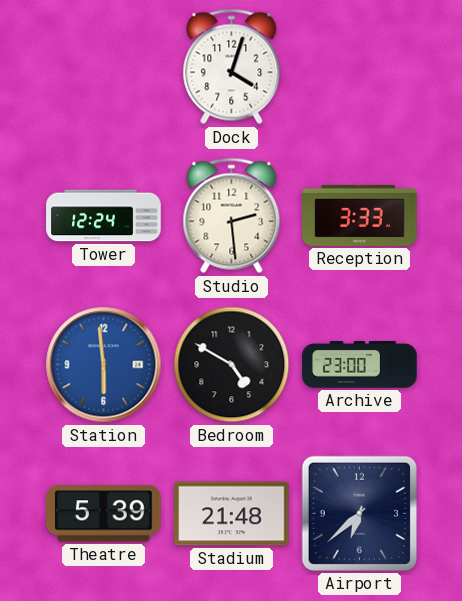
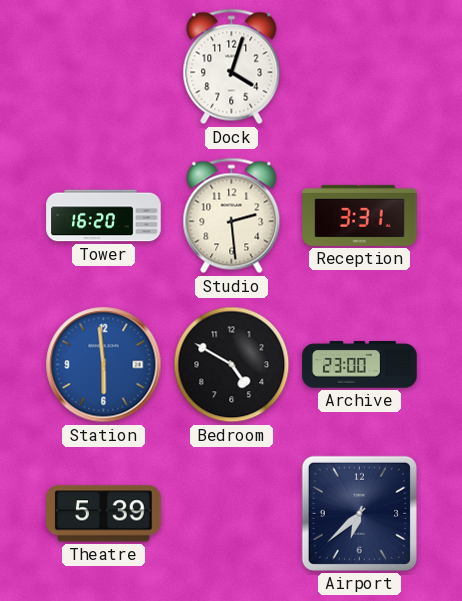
Tower: 12:24 -> 16:20 (104, 216)
Reception: 3:33 -> 3:31 (360, 215)
Stadium: 21:48 -> none (232, 514)
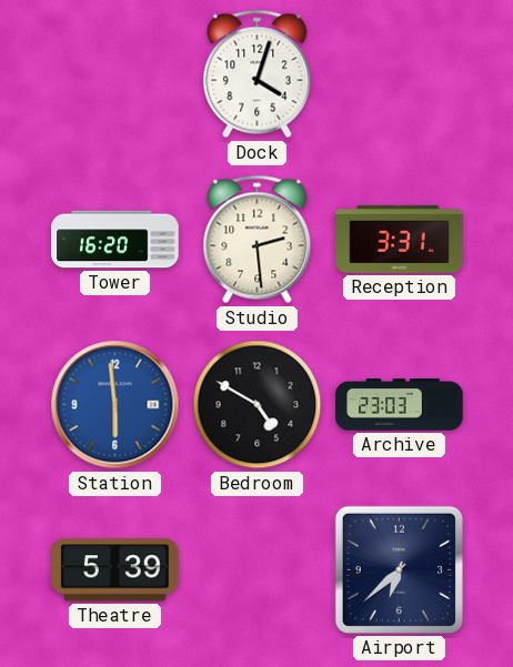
Archive: 23:00 -> 23:03 (400, 405)
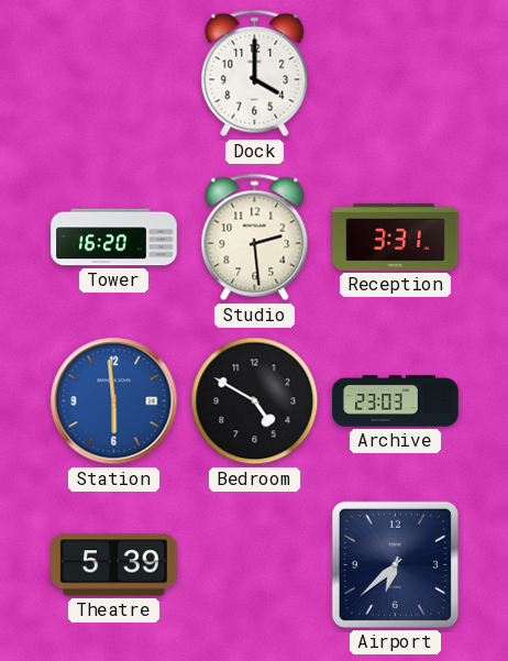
Dock: 4:03 -> 4:00 (255, 74)
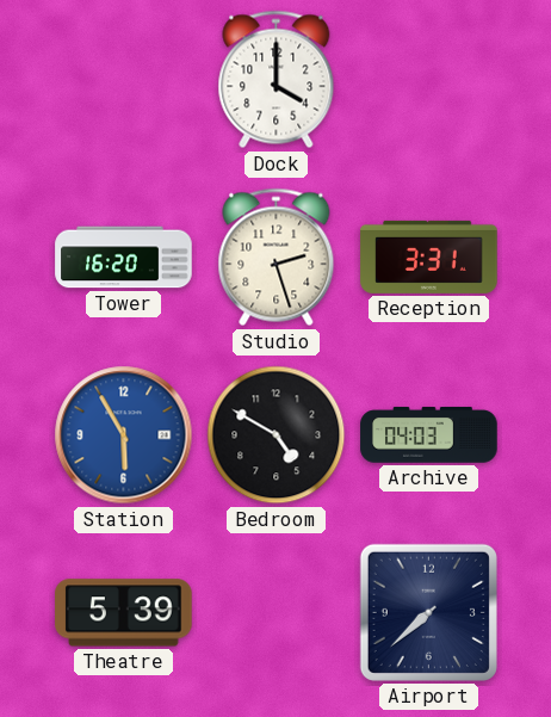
Studio: 2:29 -> 2:27 (277, 258)
Station: 5:59 -> 5:55 (124, 435)
Archive: 23:03 -> 04:03 (429, 435)
Airport: 6:38 -> 7:38 (428, 612)
